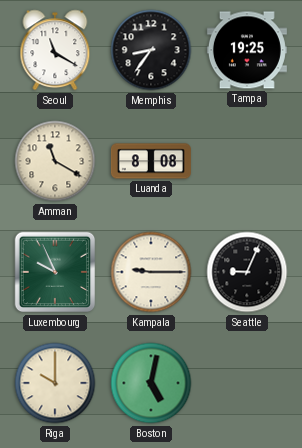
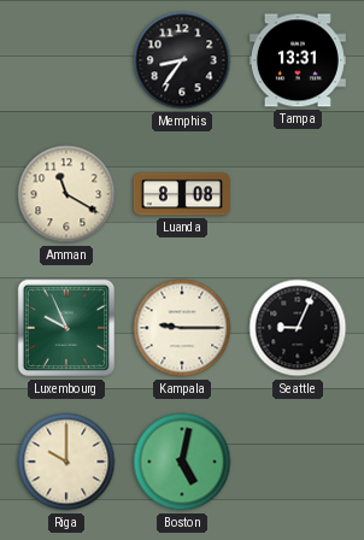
Seoul: 11:20 -> none (55, 50)
Tampa: 19:25 -> 13:31 (298, 60)
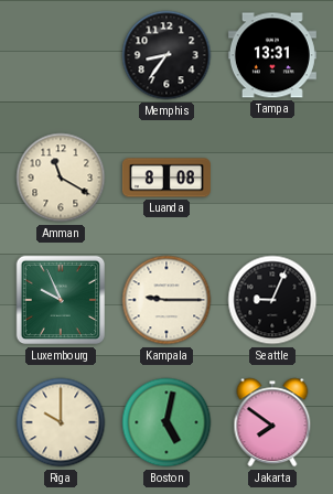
Jakarta: none -> 7:51 (272, 422)
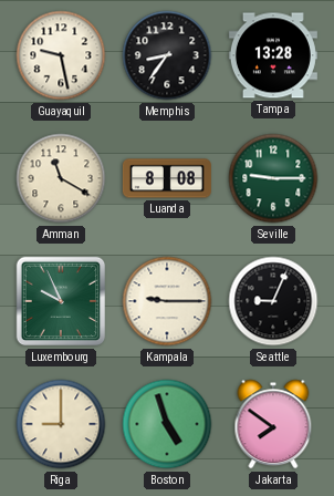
Guayaquil: none -> 9:28 (61, 55)
Tampa: 13:31 -> 13:28 (273, 55)
Seville: none -> 9:15 (273, 178)
Riga: 10:00 -> 9:00 (61, 424)
Boston: 5:02 -> 4:57 (167, 424)
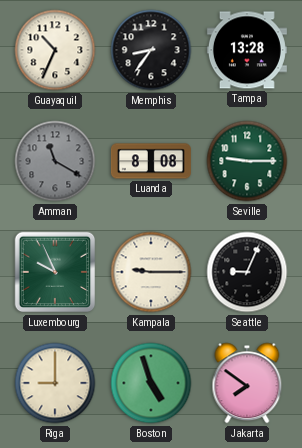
Guayaquil: 9:28 -> 10:34 (55, 50)
Amman dial: cream -> grey (55, 161)
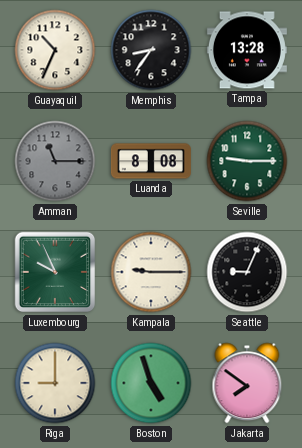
Amman: 11:20 -> 11:15 (55, 161)
